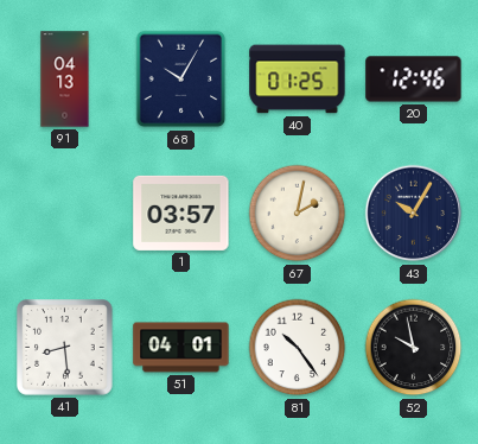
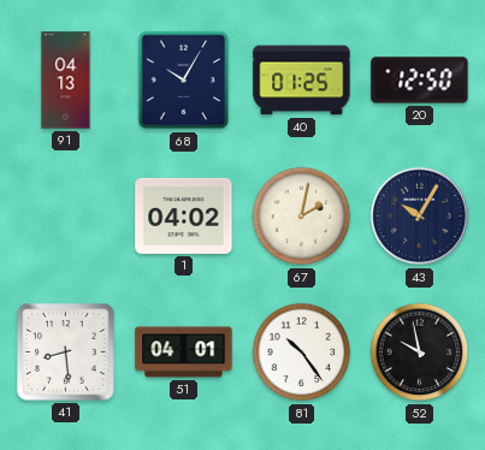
20: 12:46 -> 12:50 (420, 81)
1: 03:57 -> 04:02 (184, 215)
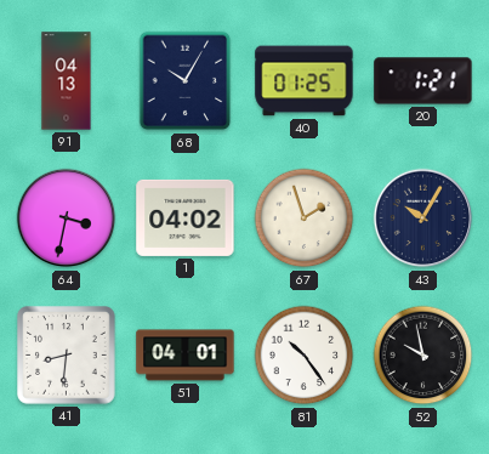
20: 12:50 -> 1:21 (423, 81)
64: none -> 3:32 (67, 219)
67: 2:02 -> 1:57 (305, 219)
41: 8:29 -> 8:31 (67, 356)
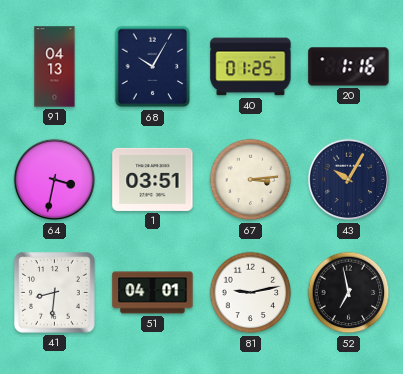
20: 1:21 -> 1:16 (349, 67)
1: 04:02 -> 03:51 (153, 179)
67: 1:57 -> 3:14 (251, 180)
81: 10:24 -> 9:13 (251, 293)
52: 9:58 -> 6:58 (349, 293)
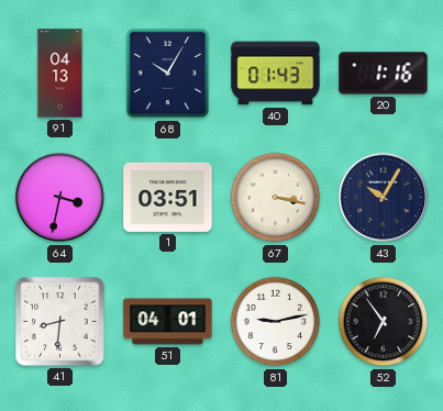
40: 01:25 -> 01:43 (276, 74)
67: 3:14 -> 3:17 (276, 198)
52: 6:58 -> 6:54 (384, 322)
